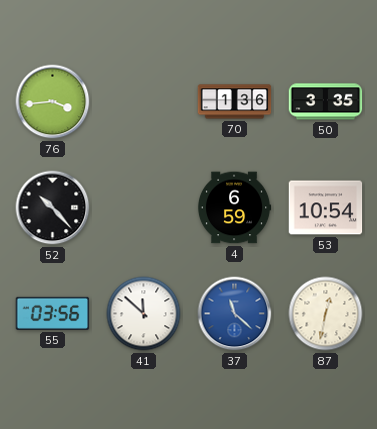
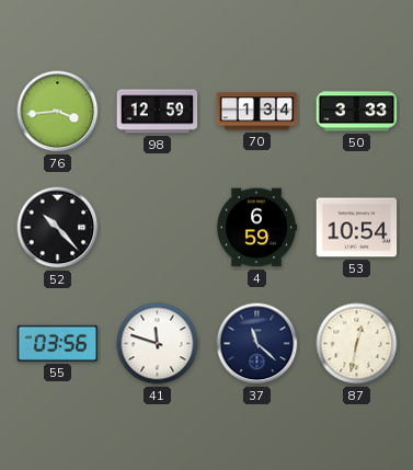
98: none -> 12:59 (158, 112)
70: 1:36 -> 1:34 (257, 112)
50: 3:35 -> 3:33 (357, 112)
41: 11:52 -> 11:48 (158, 344)
37 dial: blue -> navy (257, 344)
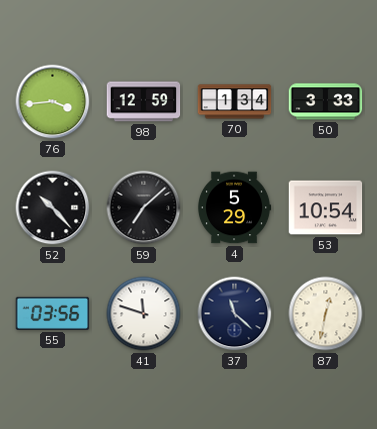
59: none -> 7:08 (144, 208)
4: 6:59 -> 5:29 (234, 208)
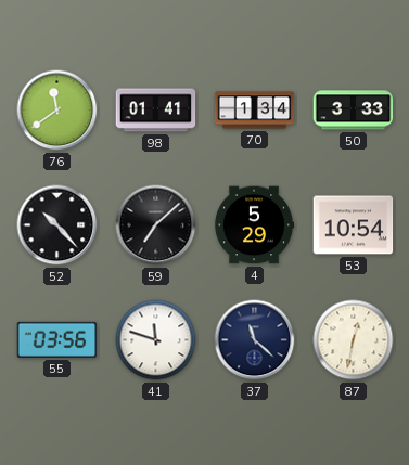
76: 3:44 -> 11:39 (57, 111)
98: 12:59 -> 01:41 (156, 111)
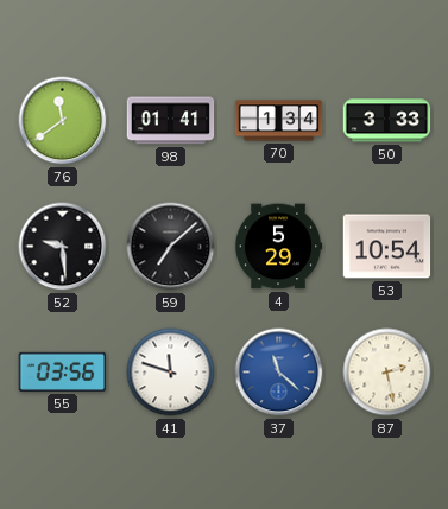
52: 10:23 -> 9:29 (63, 247)
37 dial: navy -> blue (279, 373)
87: 12:32 -> 2:28 (387, 373)
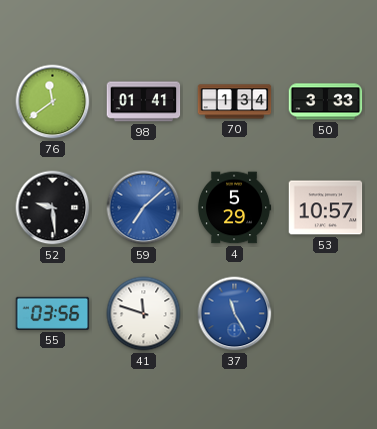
59 dial: black -> blue (144, 208)
53: 10:54 -> 10:57 (326, 208)
37: 11:22 -> 11:25 (235, 314)
87: 2:28 -> none (387, 373)
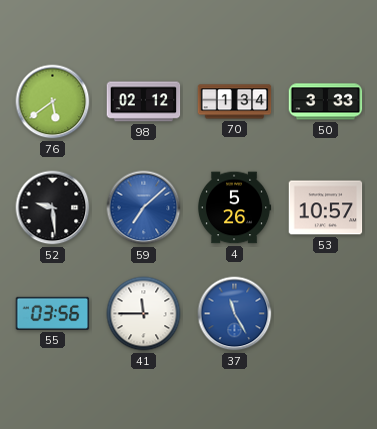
76: 11:39 -> 5:39 (53, 102)
98: 01:41 -> 02:12 (144, 102)
4: 5:29 -> 5:26 (234, 208)
41: 11:48 -> 11:45 (144, 314)
